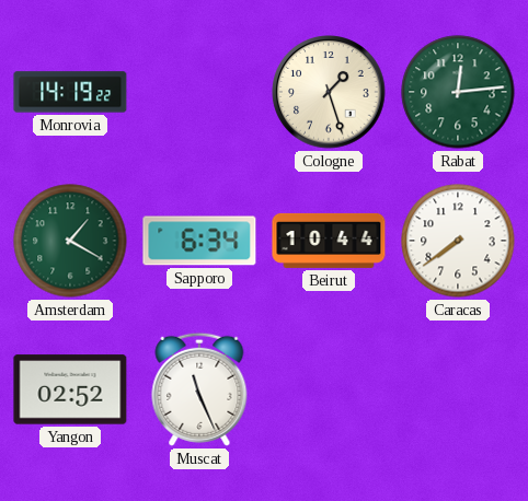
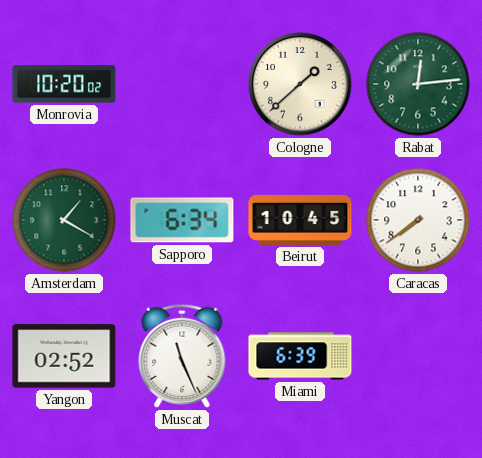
Monrovia: 14:19 -> 10:20 (64, 84)
Cologne: 1:27 -> 1:38 (300, 84)
Beirut: 10:44 -> 10:45 (300, 220)
Miami: none -> 6:39 (300, 356)
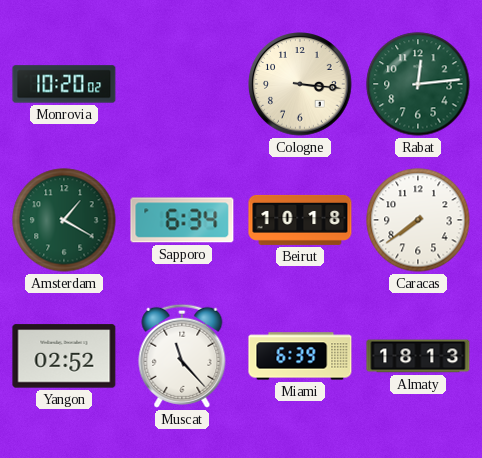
Cologne: 1:38 -> 3:16 (300, 84)
Beirut: 10:45 -> 10:18 (300, 220)
Muscat: 11:26 -> 11:23 (182, 356)
Almaty: none -> 18:13 (418, 356)
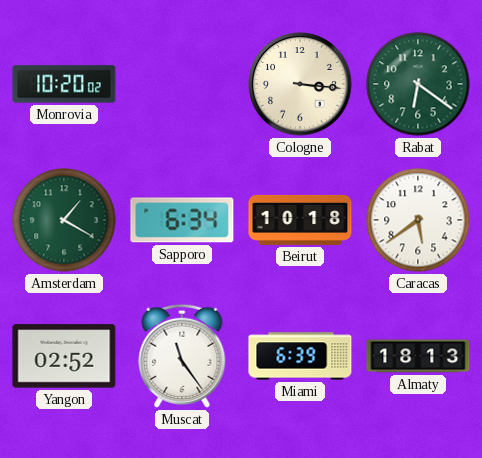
Rabat: 12:14 -> 6:21 (418, 84)
Caracas: 7:39 -> 5:39 (418, 220)
Muscat: 11:23 -> 11:24 (182, 356)
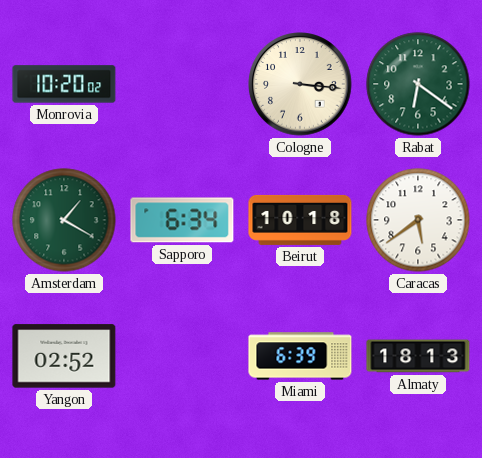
Muscat: 11:24 -> none (182, 356)
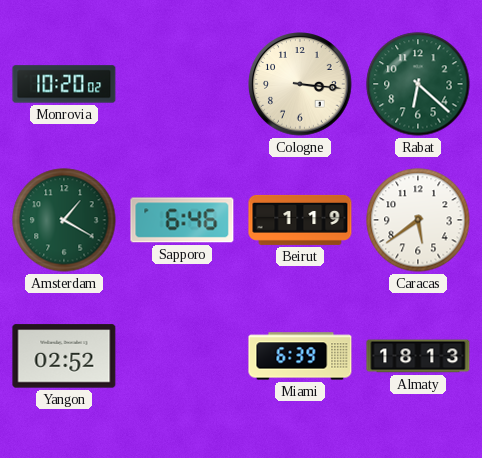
Rabat: 6:21 -> 6:22 (418, 84)
Sapporo: 6:34 -> 6:46 (182, 220)
Beirut: 10:18 -> 1:19 (300, 220)
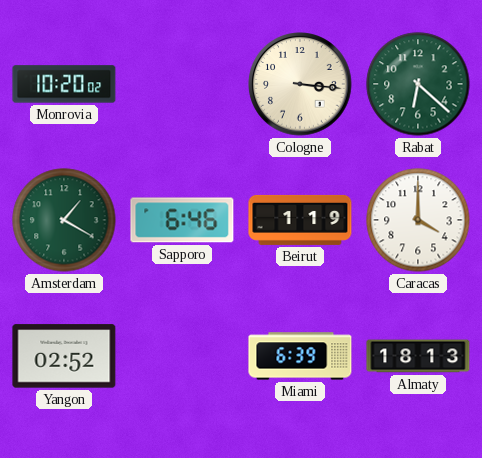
Caracas: 5:39 -> 4:00 (418, 220)
